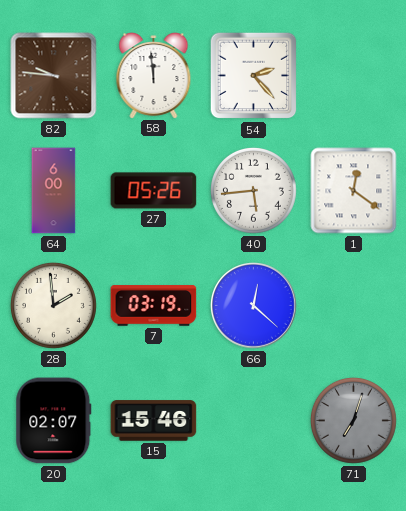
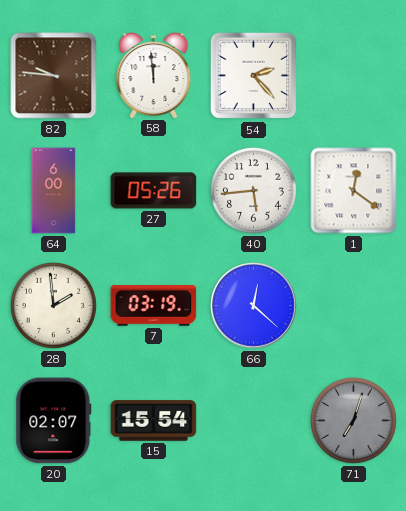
15: 15:46 -> 15:54 (154, 421)
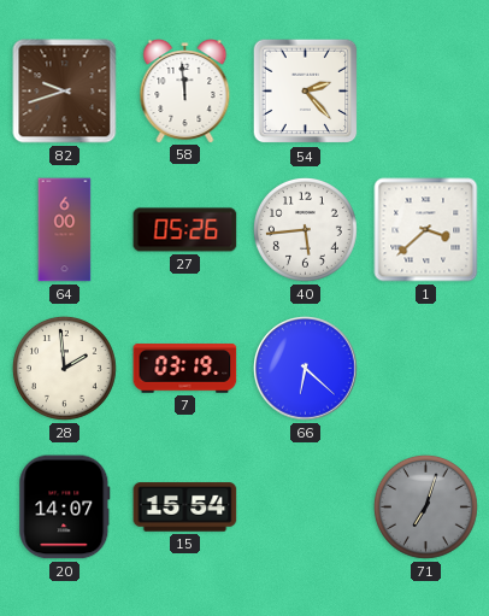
82: 9:46 -> 9:42 (65, 92)
1: 12:21 -> 3:38 (426, 230)
66: 12:22 -> 6:22 (306, 369)
20: 02:07 -> 14:07 (65, 508)
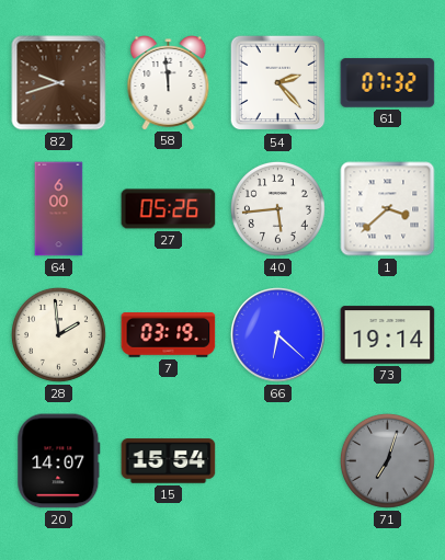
61: none -> 07:32 (388, 83)
73: none -> 19:14 (388, 335)
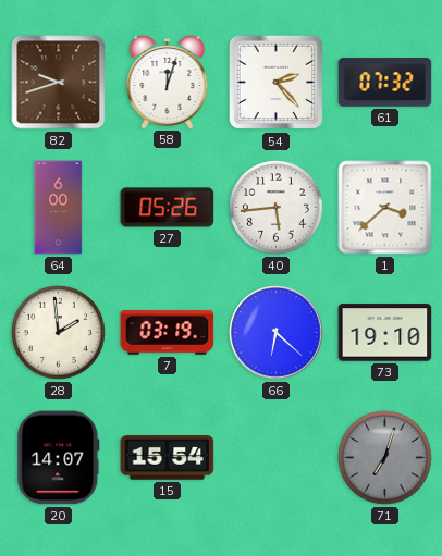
58: 11:59 -> 12:03 (168, 83)
73: 19:14 -> 19:10 (385, 333)
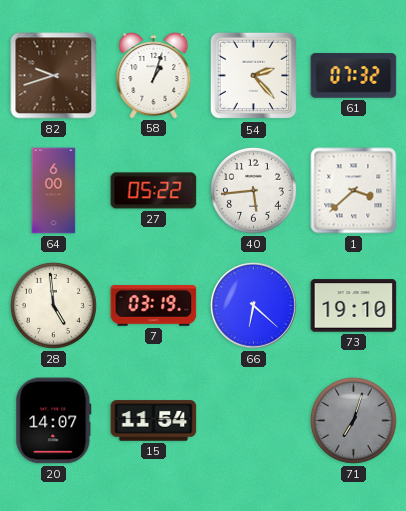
58: 12:03 -> 1:03 (154, 76)
27: 05:26 -> 05:22 (154, 191)
28: 1:59 -> 4:59 (53, 305)
15: 15:54 -> 11:54 (154, 421)
